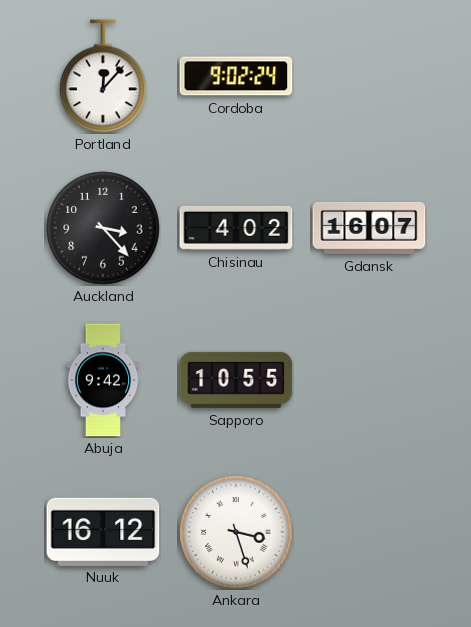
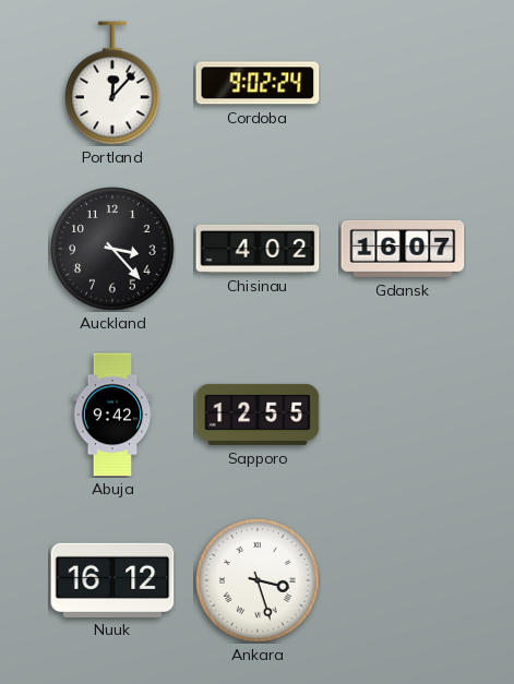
Sapporo: 10:55 -> 12:55 (258, 415)
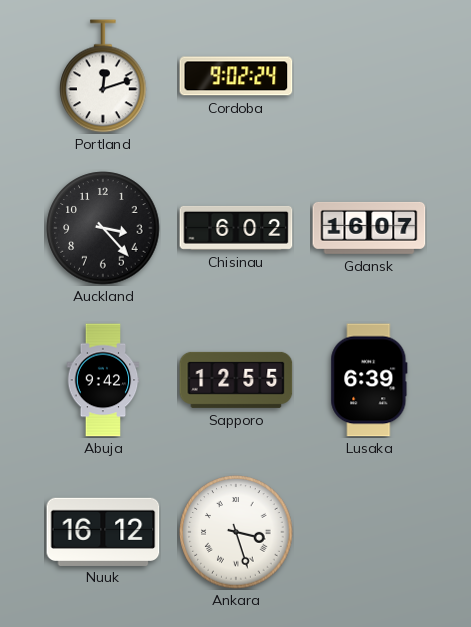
Portland: 12:07 -> 12:12 (103, 76)
Chisinau: 4:02 -> 6:02 (236, 228)
Lusaka: none -> 6:39 (369, 380)
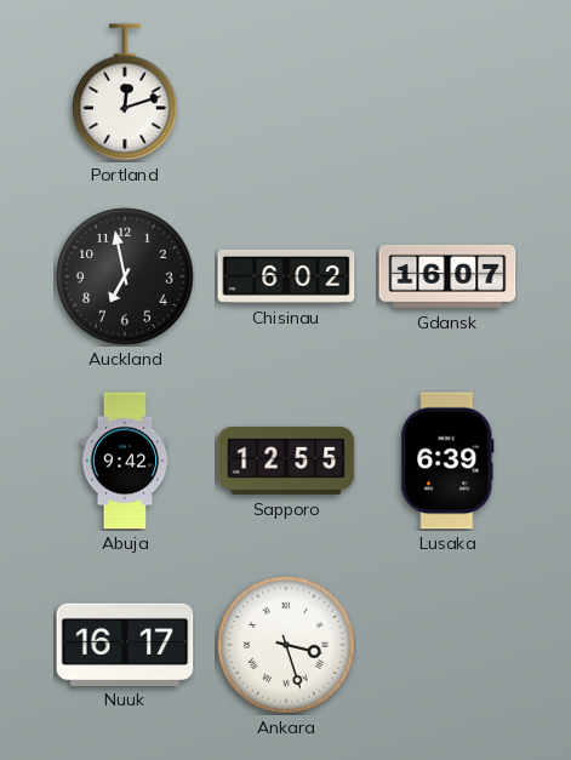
Cordoba: 9:02 -> none (236, 76)
Auckland: 3:23 -> 6:58 (125, 276)
Nuuk: 16:12 -> 16:17 (125, 644)
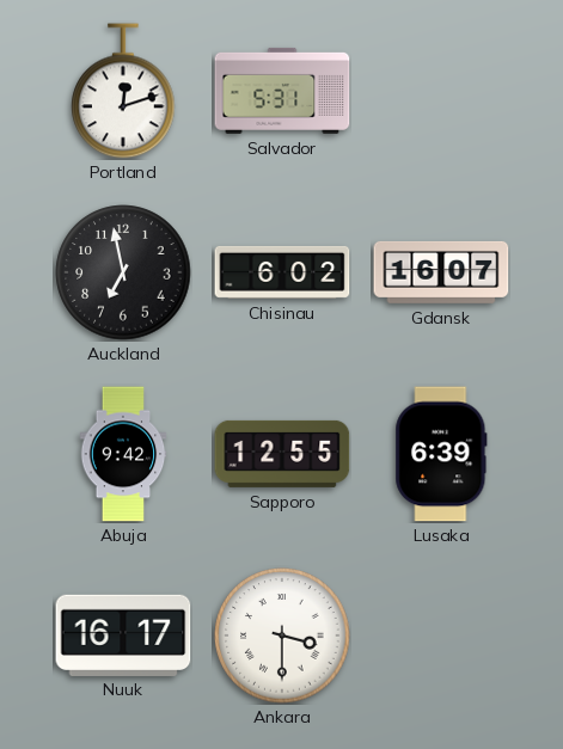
Salvador: none -> 5:31 (282, 91)
Ankara: 3:27 -> 3:30 (282, 636)
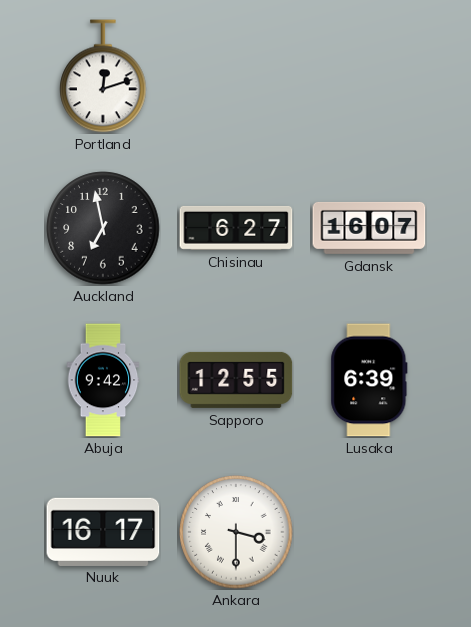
Salvador: 5:31 -> none (282, 91)
Chisinau: 6:02 -> 6:27 (236, 228)
